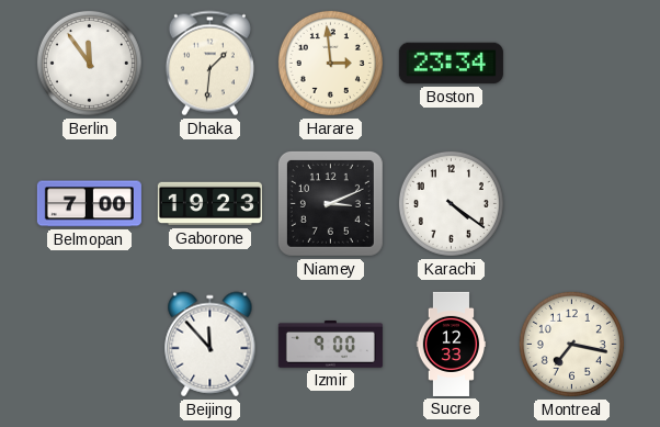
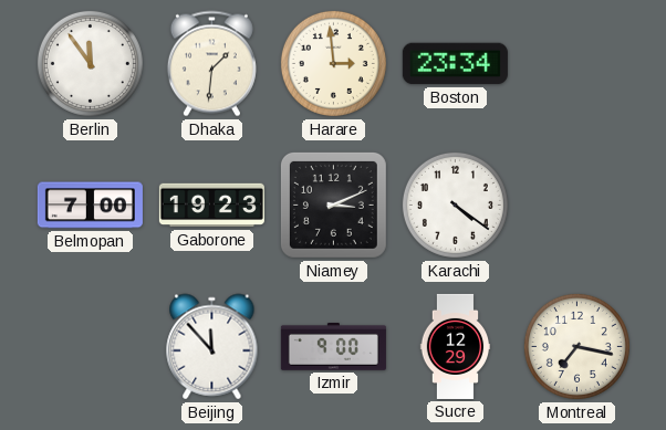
Sucre: 12:33 -> 12:29 (456, 346)
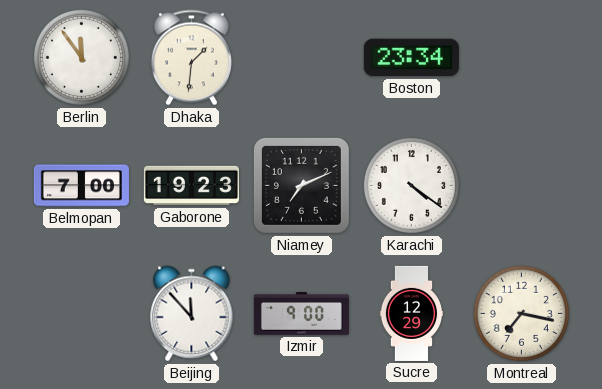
Harare: 2:59 -> none (333, 63)
Niamey: 3:11 -> 7:11 (301, 185)
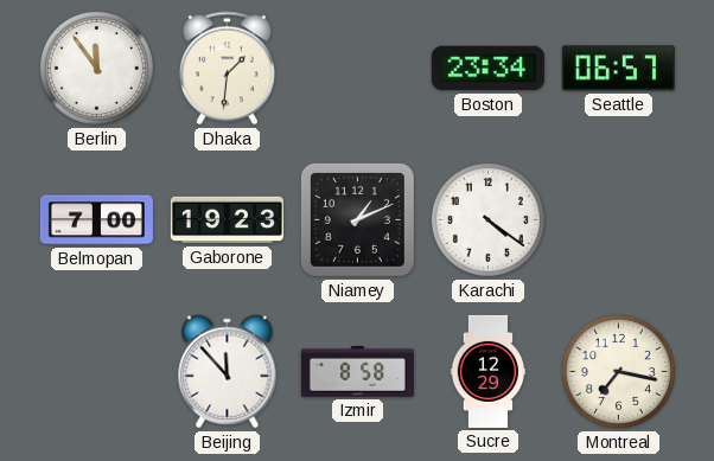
Seattle: none -> 06:57 (618, 69)
Niamey: 7:11 -> 1:11 (357, 219)
Izmir: 9:00 -> 8:58 (357, 371)
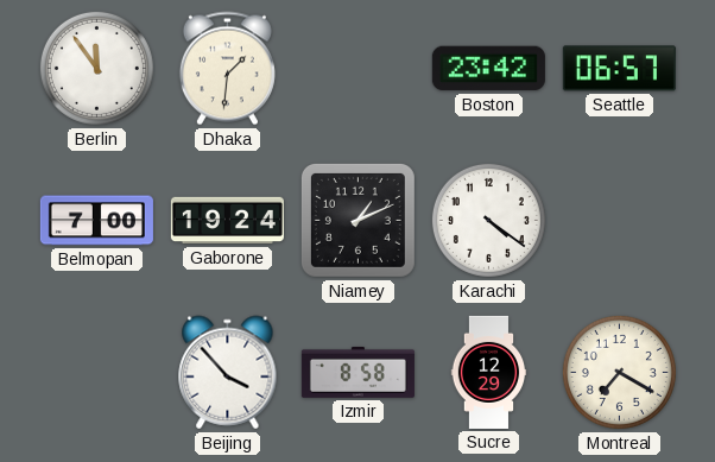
Boston: 23:34 -> 23:42 (488, 69)
Gaborone: 19:23 -> 19:24 (227, 221)
Beijing: 11:53 -> 3:53 (228, 373)
Montreal: 7:17 -> 7:20 (619, 372)
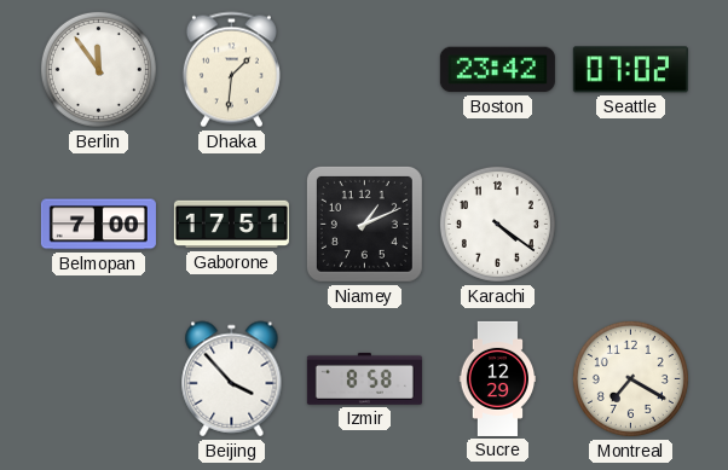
Seattle: 06:57 -> 07:02 (630, 70)
Gaborone: 19:24 -> 17:51 (231, 225)
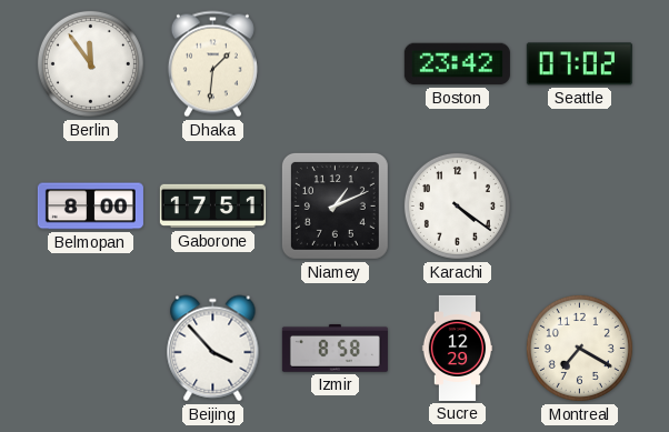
Belmopan: 7:00 -> 8:00 (90, 207)
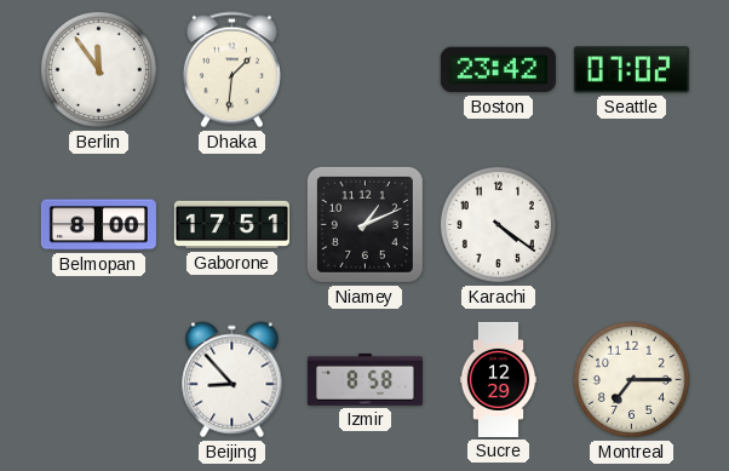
Beijing: 3:53 -> 8:53 (233, 380)
Montreal: 7:20 -> 7:15 (631, 379)
